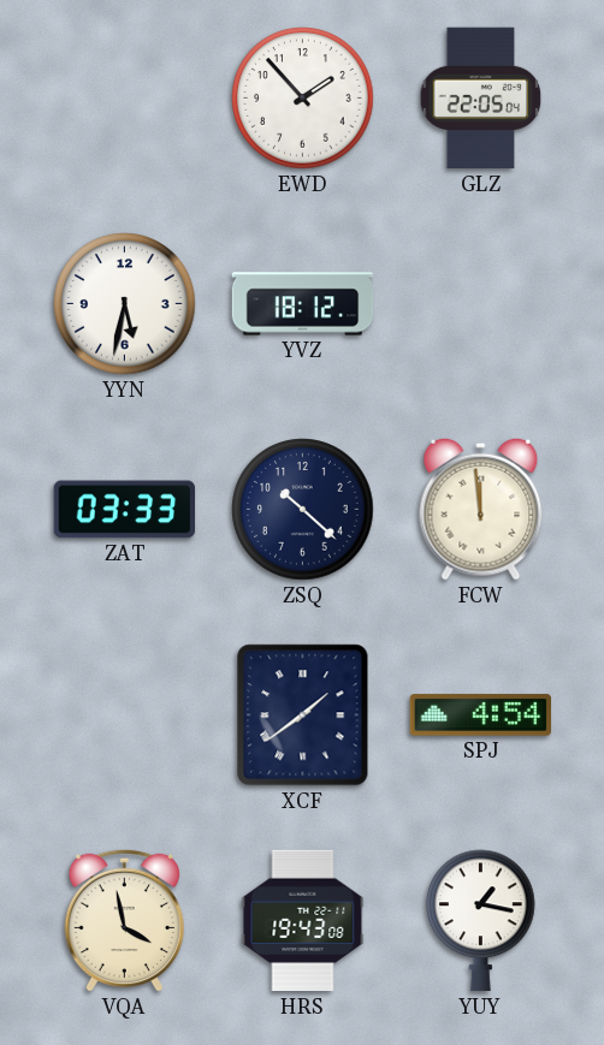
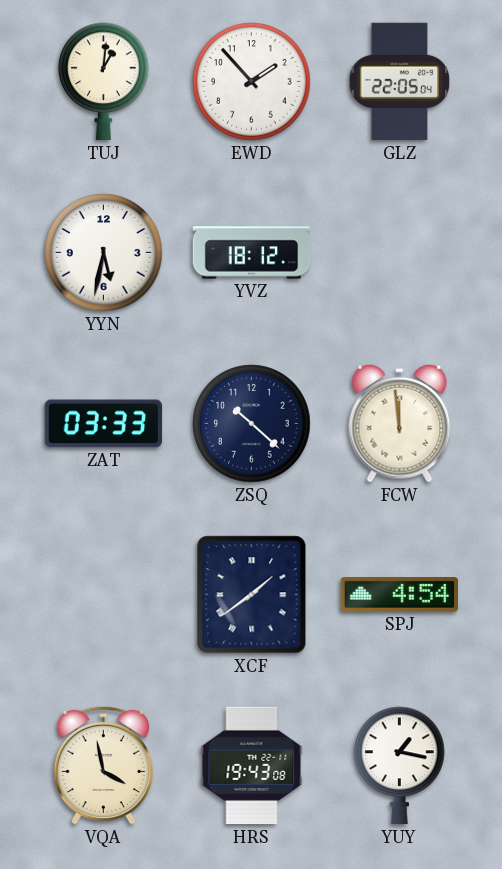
TUJ: none -> 1:01 (104, 82)
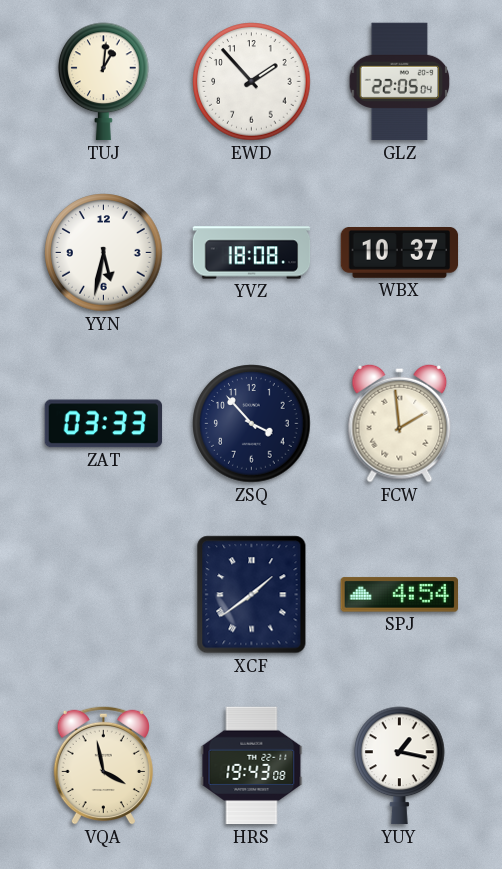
YVZ: 18:12 -> 18:08 (252, 253)
WBX: none -> 10:37 (400, 253)
ZSQ: 10:22 -> 3:53 (252, 424)
FCW: 11:59 -> 1:59 (400, 423)
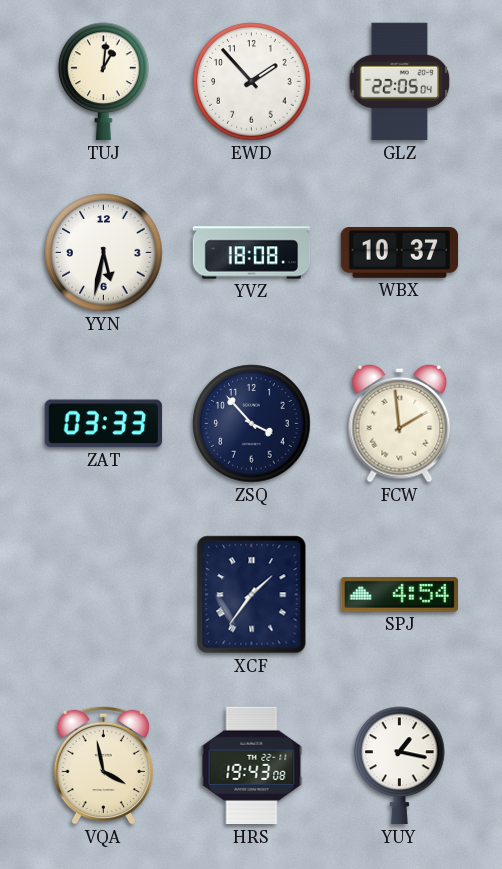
XCF: 1:39 -> 1:36 (252, 595)
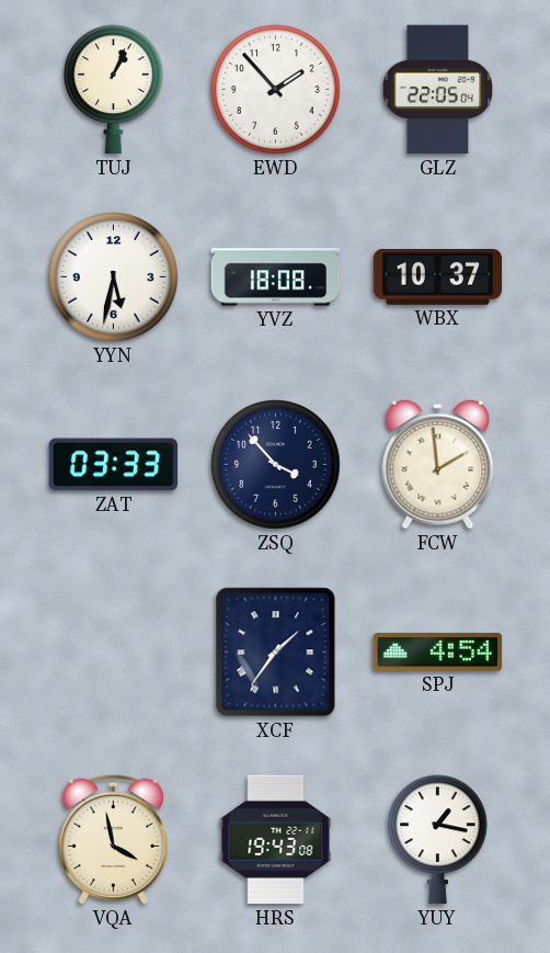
TUJ: 1:01 -> 1:04 (114, 90)
